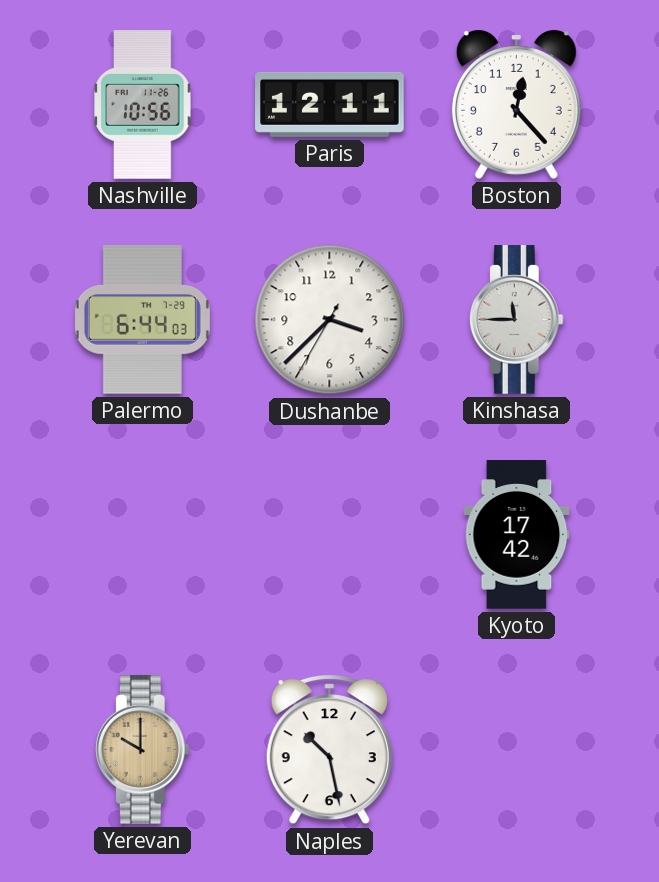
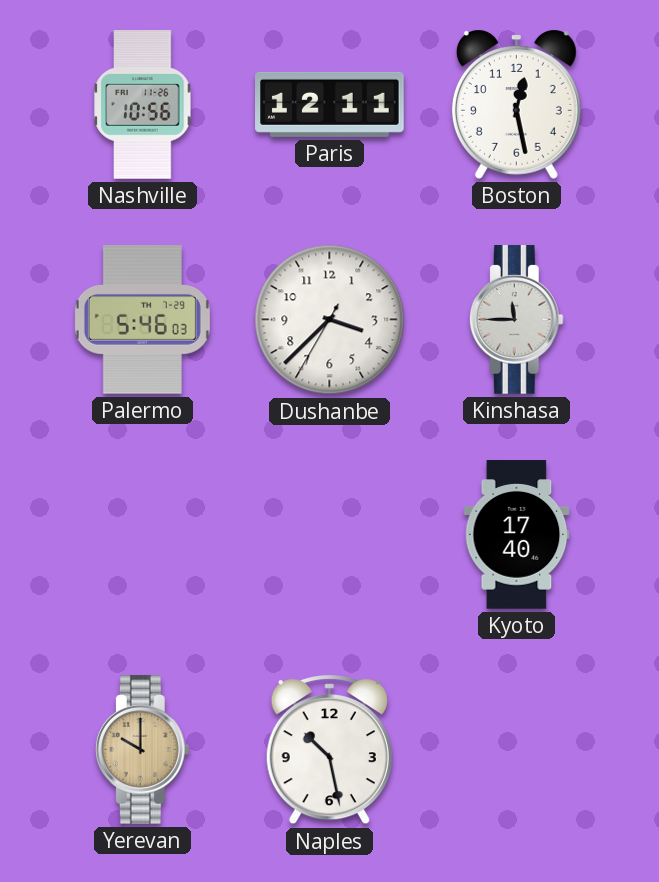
Boston: 12:23 -> 12:28 (516, 104)
Palermo: 6:44 -> 5:46 (142, 320)
Kyoto: 17:42 -> 17:40 (517, 535)
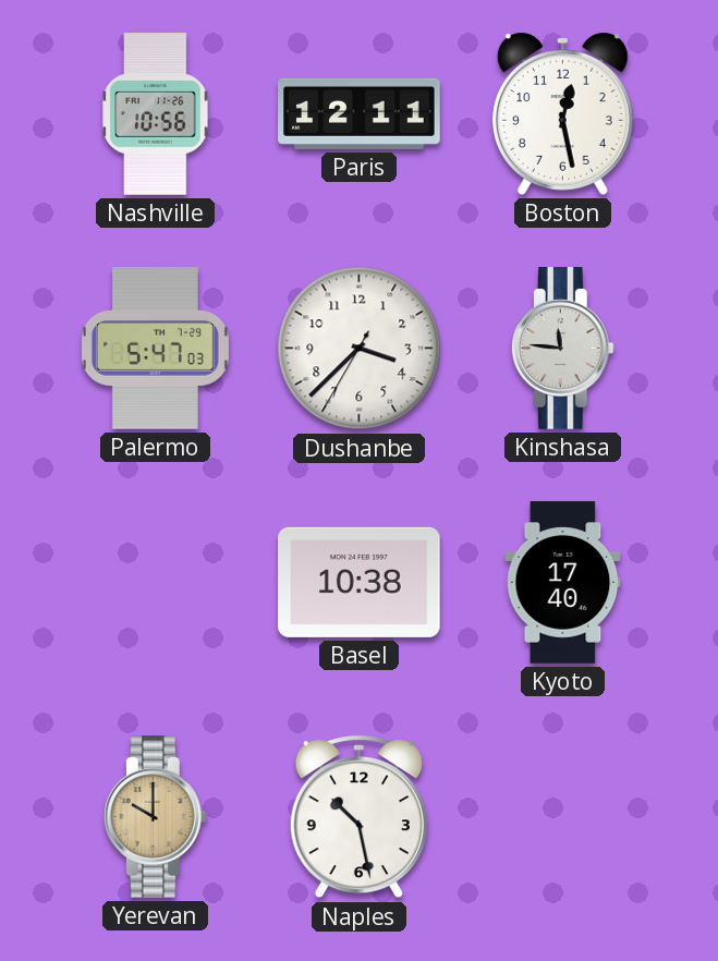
Palermo: 5:46 -> 5:47 (155, 349)
Kinshasa: 11:45 -> 11:46 (562, 349)
Basel: none -> 10:38 (360, 582)
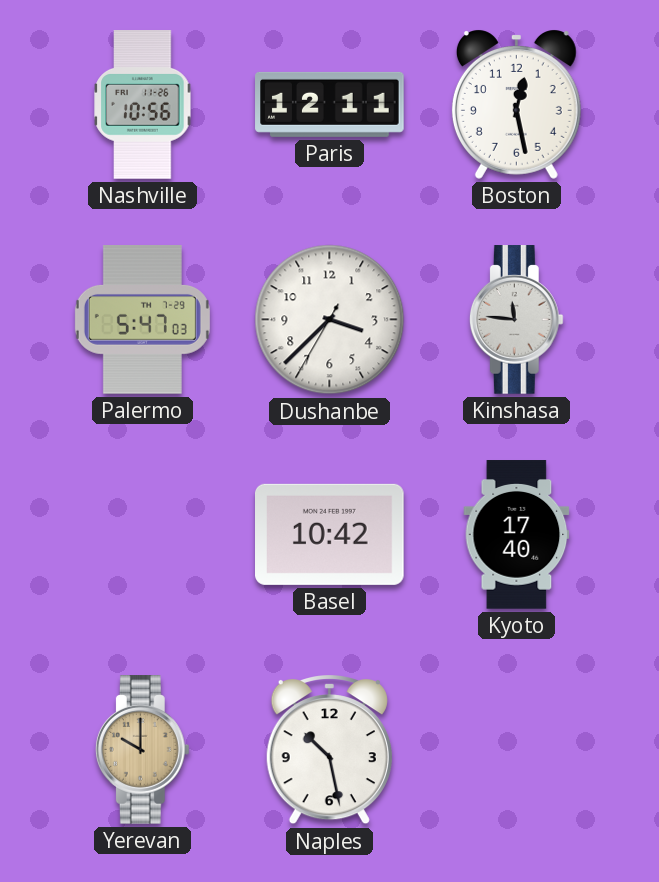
Basel: 10:38 -> 10:42 (330, 534)
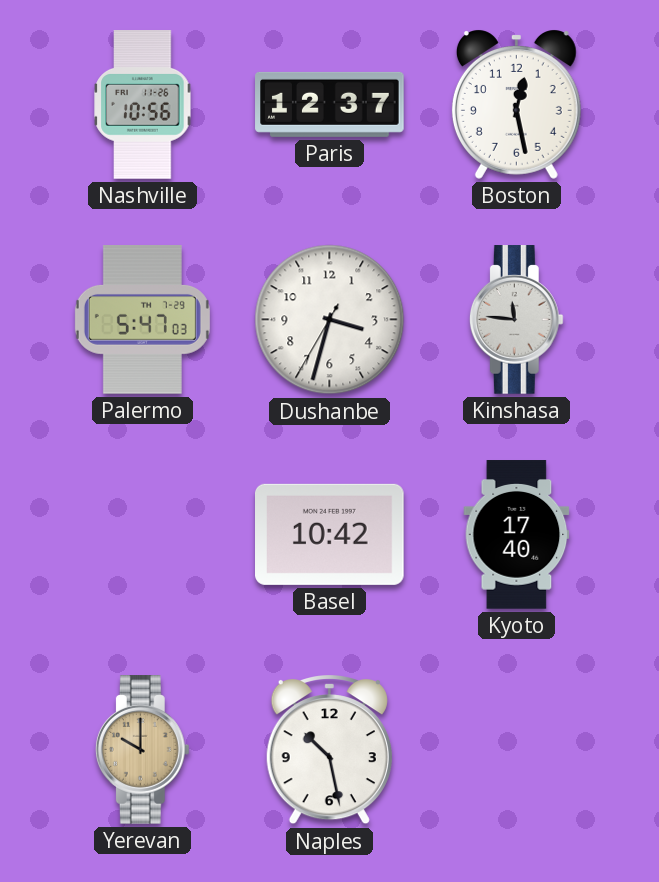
Paris: 12:11 -> 12:37 (330, 104)
Dushanbe: 3:37 -> 3:32 (330, 320)
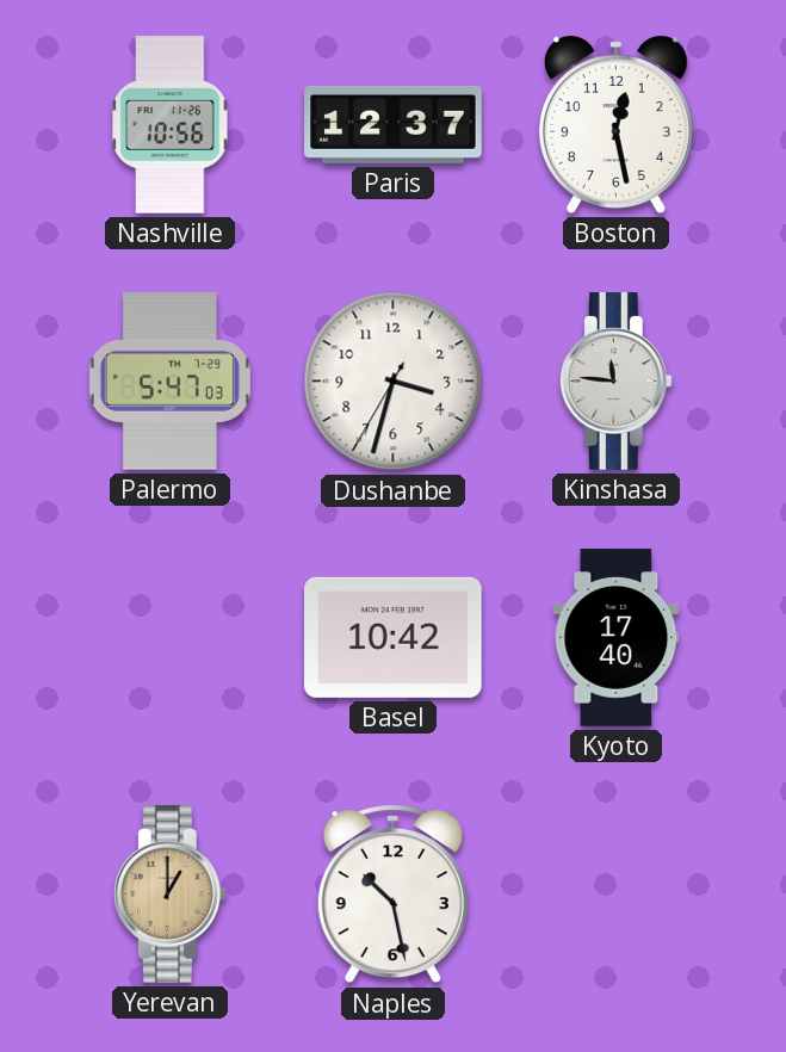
Yerevan: 10:00 -> 1:00 (169, 895)
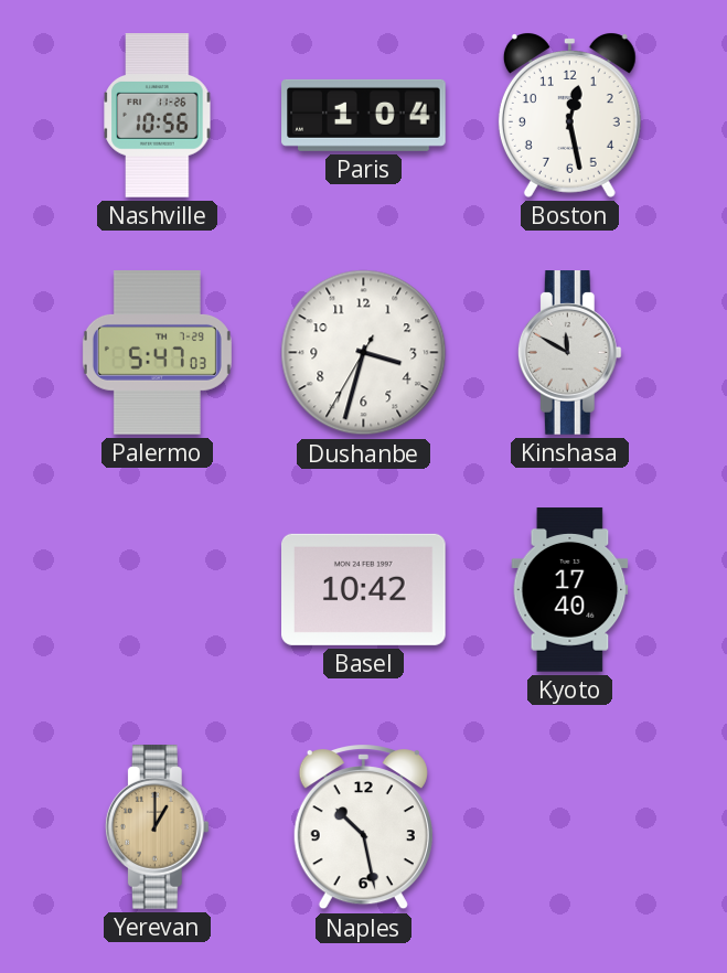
Paris: 12:37 -> 1:04 (364, 115)
Kinshasa: 11:46 -> 11:50 (569, 353)
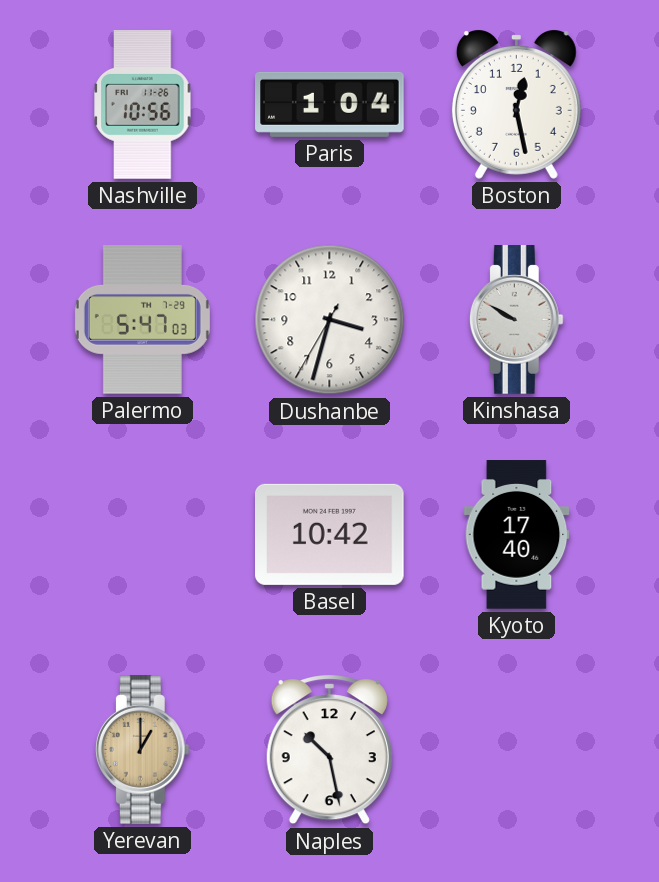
Kinshasa: 11:50 -> 9:50 (516, 320)
